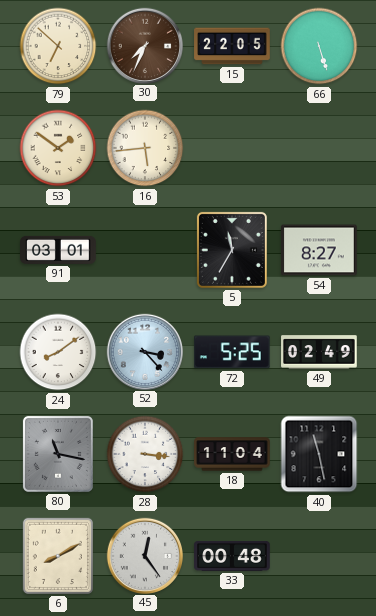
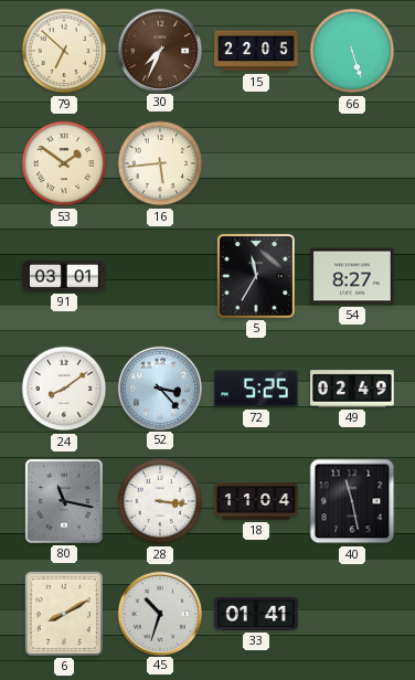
45: 12:24 -> 10:33 (159, 613)
33: 00:48 -> 01:41 (256, 614)
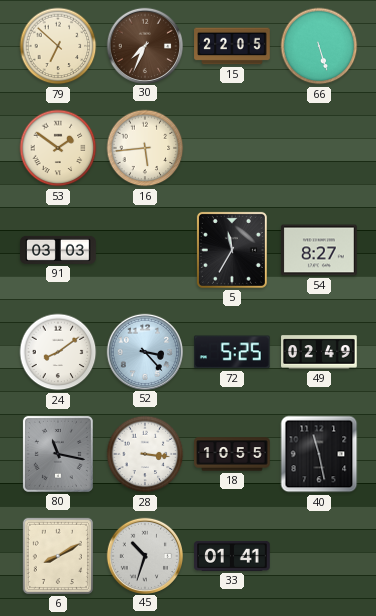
91: 03:01 -> 03:03 (58, 250)
18: 11:04 -> 10:55 (232, 454)
